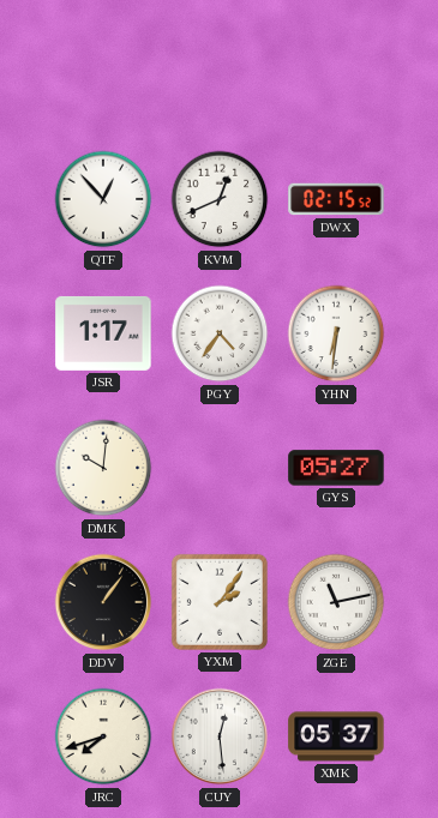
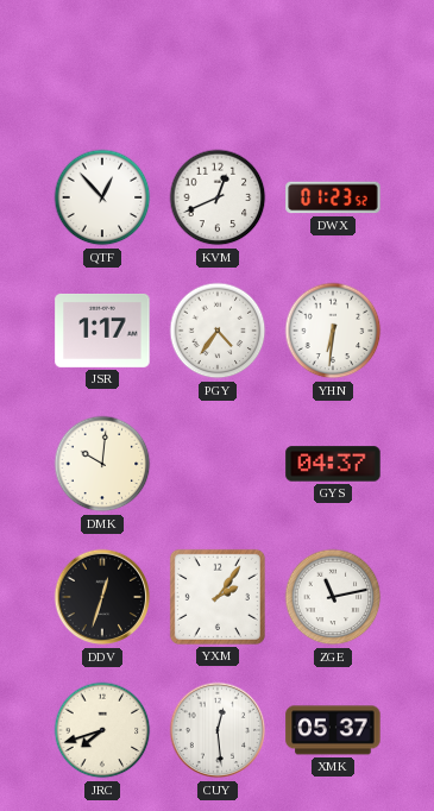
DWX: 02:15 -> 01:23 (333, 197)
GYS: 05:27 -> 04:37 (333, 464)
DDV: 1:06 -> 12:33 (102, 597)
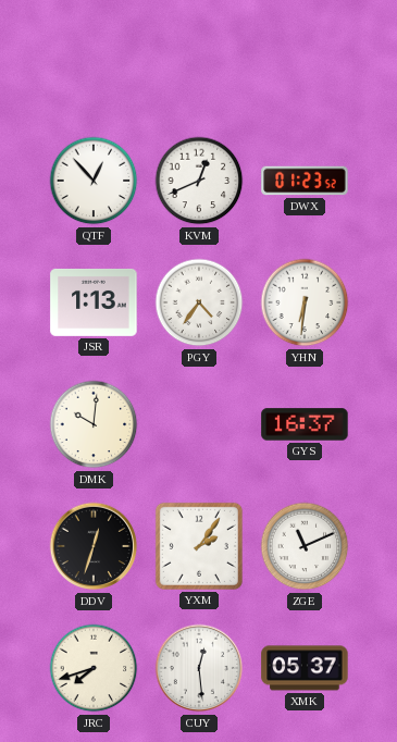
JSR: 1:17 -> 1:13 (94, 302)
GYS: 04:37 -> 16:37 (305, 424)
ZGE: 11:13 -> 11:11 (305, 546)
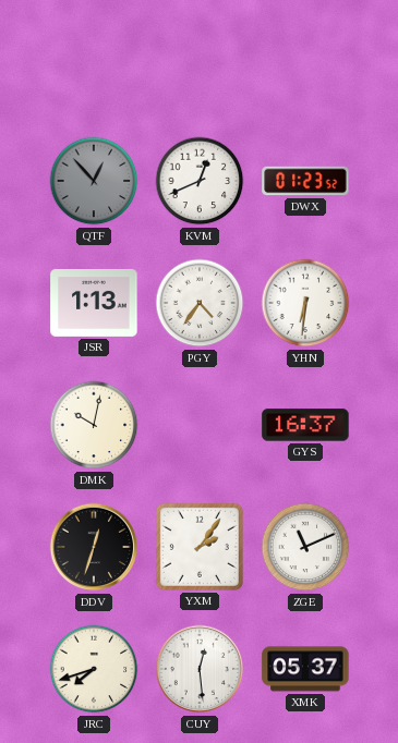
QTF dial: white -> grey (94, 181)
DMK: 10:01 -> 10:02 (94, 425)
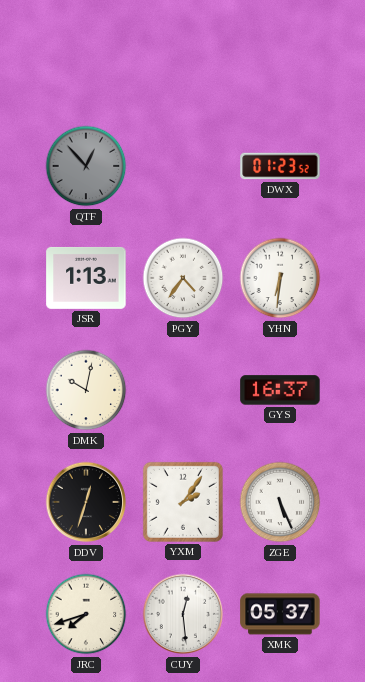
KVM: 12:41 -> none (200, 181)
ZGE: 11:11 -> 5:26 (280, 502)
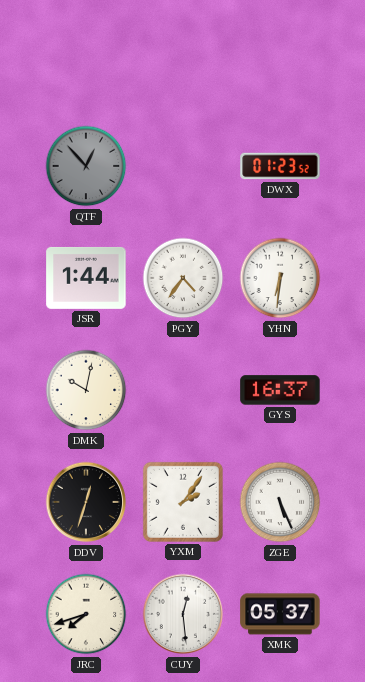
JSR: 1:13 -> 1:44 (86, 278)
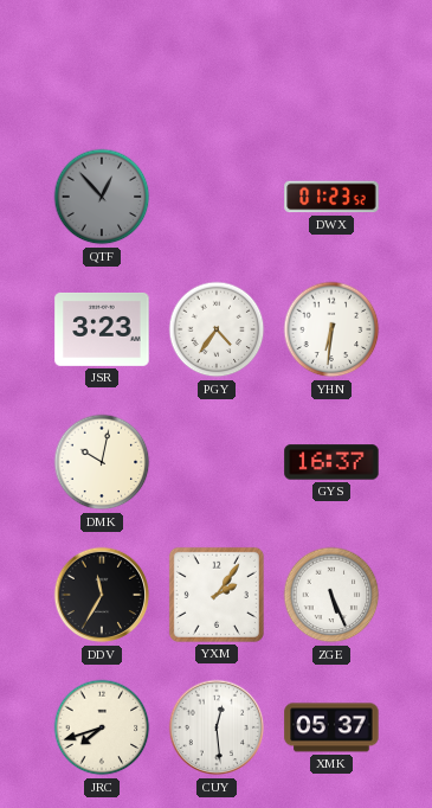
JSR: 1:44 -> 3:23 (102, 329)
DDV: 12:33 -> 11:35 (102, 595)
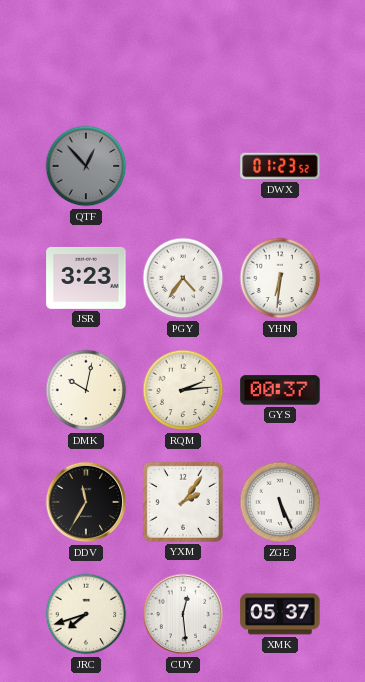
RQM: none -> 2:14 (183, 390)
GYS: 16:37 -> 00:37 (280, 390)
